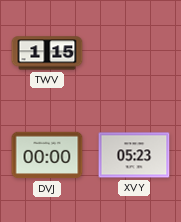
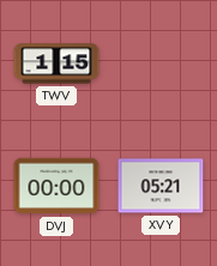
XVY: 05:23 -> 05:21 (161, 186)
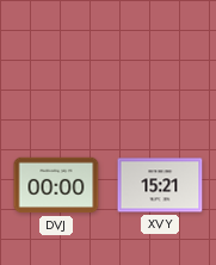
TWV: 1:15 -> none (56, 64)
XVY: 05:21 -> 15:21 (160, 185)
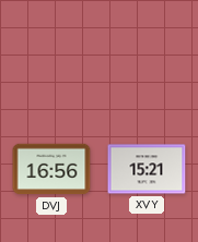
DVJ: 00:00 -> 16:56 (51, 169)
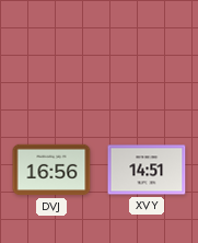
XVY: 15:21 -> 14:51 (147, 170)
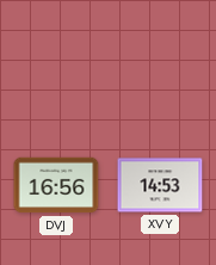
XVY: 14:51 -> 14:53 (160, 185)
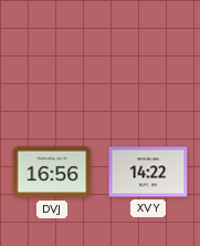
XVY: 14:53 -> 14:22 (148, 172)
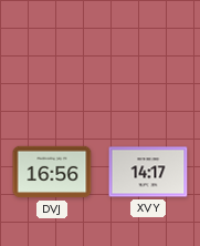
XVY: 14:22 -> 14:17 (148, 172)
